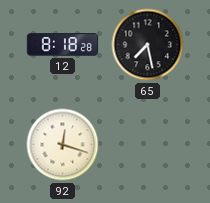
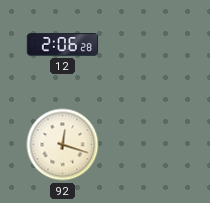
12: 8:18 -> 2:06 (63, 45)
65: 7:28 -> none (148, 45)
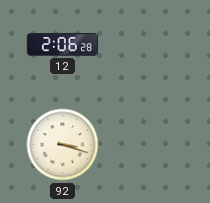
92: 12:18 -> 3:18 (63, 145)
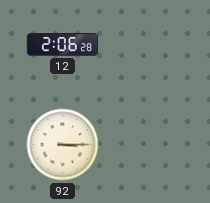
92: 3:18 -> 3:15 (63, 145)
